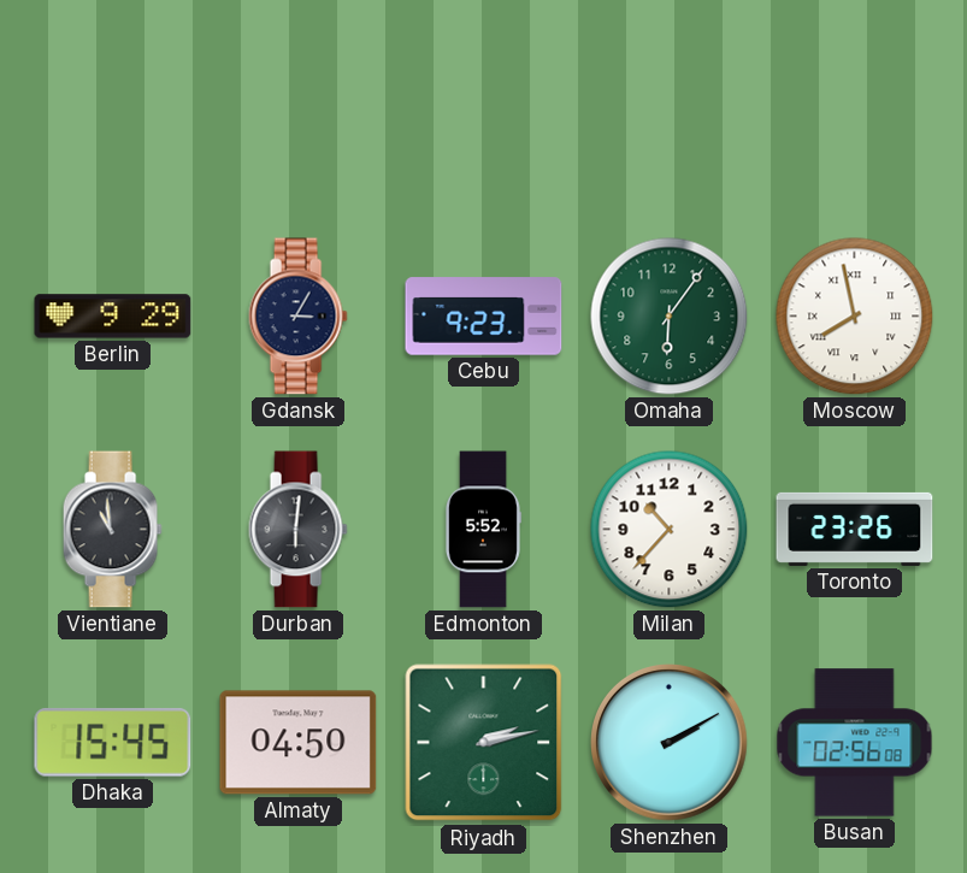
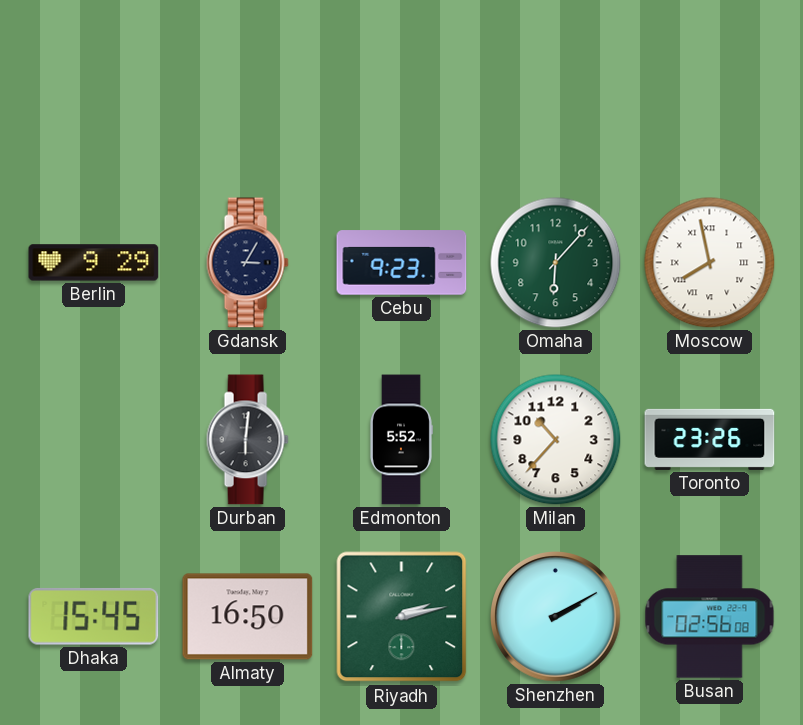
Omaha: 6:06 -> 6:07 (556, 263)
Vientiane: 10:59 -> none (112, 530)
Almaty: 04:50 -> 16:50 (248, 617)
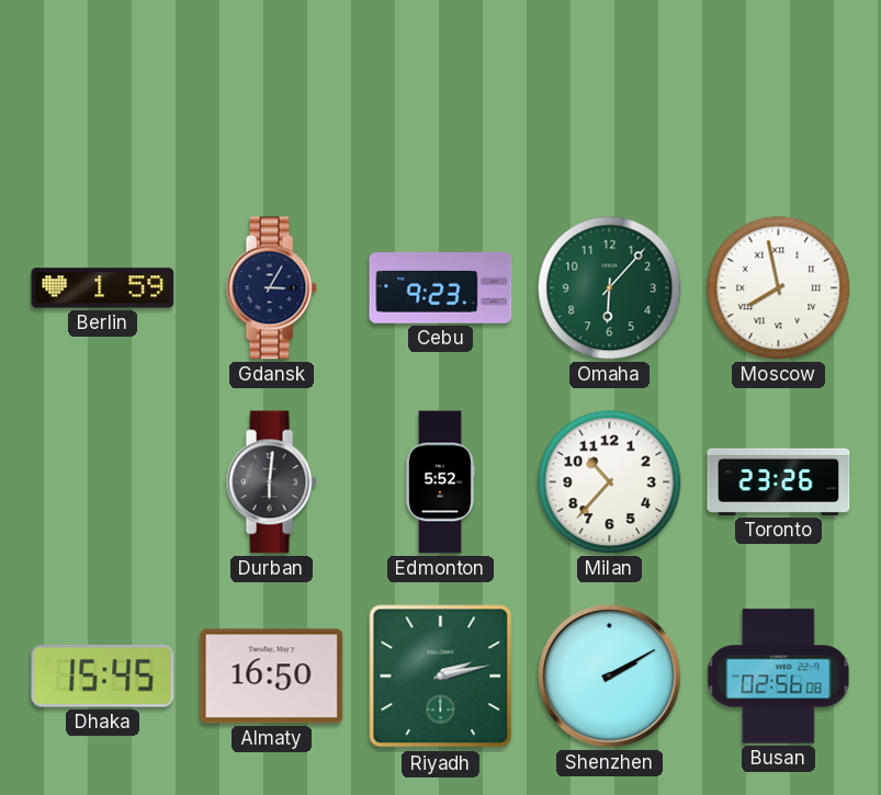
Berlin: 9:29 -> 1:59 (103, 288)
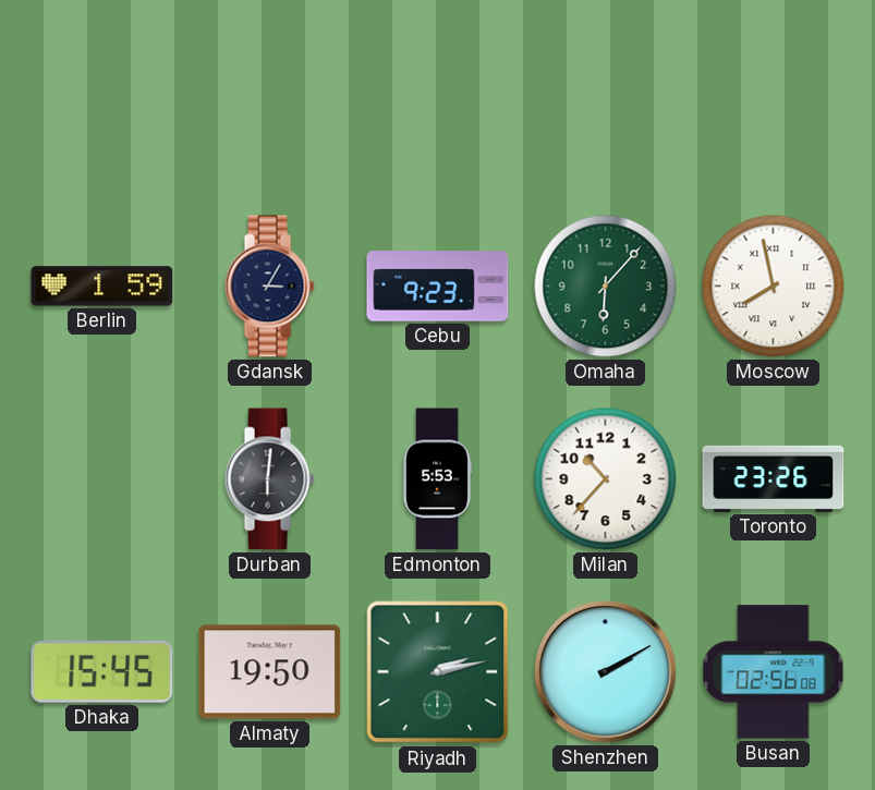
Edmonton: 5:52 -> 5:53 (438, 479)
Almaty: 16:50 -> 19:50 (270, 672)
